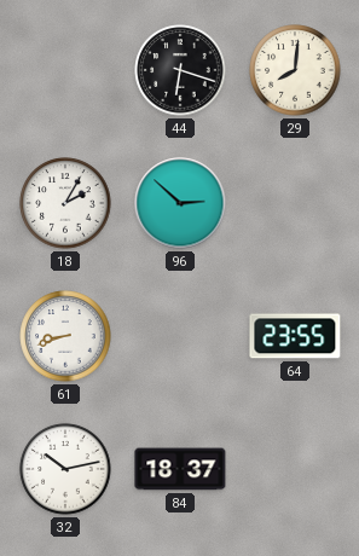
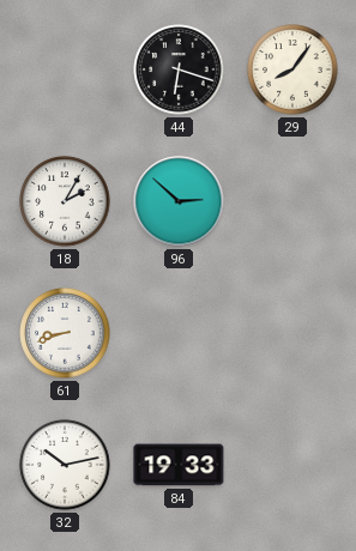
29: 8:01 -> 8:06 (292, 69)
64: 23:55 -> none (295, 336)
84: 18:37 -> 19:33 (179, 465)
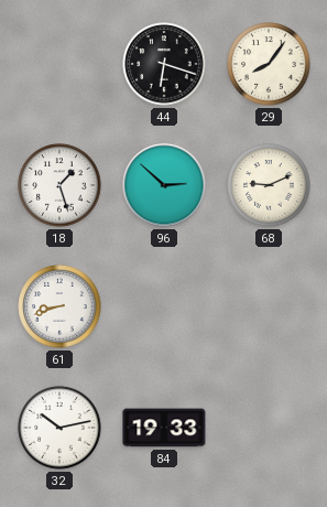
18: 2:05 -> 1:27 (59, 185)
68: none -> 9:11 (269, 185)
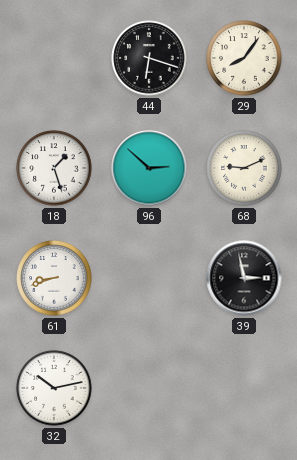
39: none -> 2:58 (244, 278)
84: 19:33 -> none (164, 428)
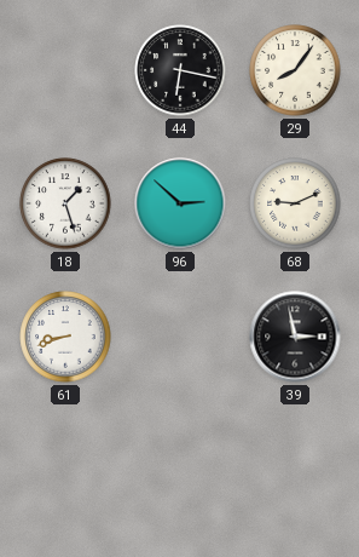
44: 6:18 -> 6:17 (180, 70)
32: 10:13 -> none (54, 388)
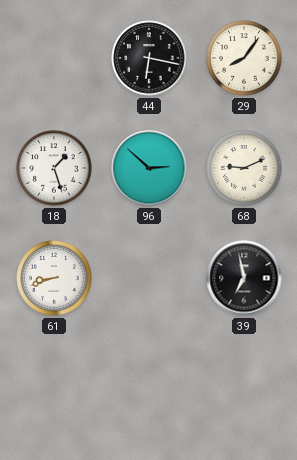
39: 2:58 -> 6:58 (244, 278)
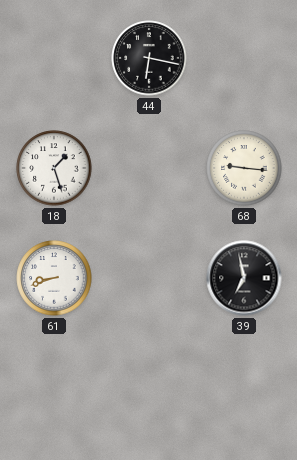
29: 8:06 -> none (244, 58)
96: 2:52 -> none (149, 168)
68: 9:11 -> 9:16 (244, 168)
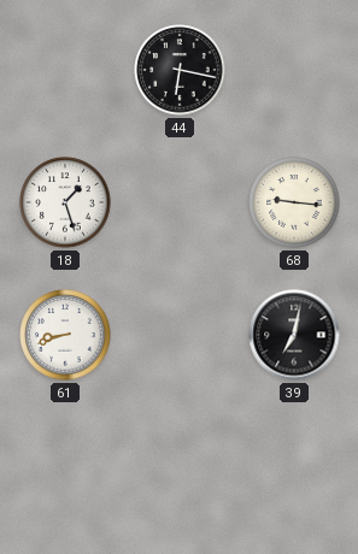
39: 6:58 -> 7:02 (294, 335)
